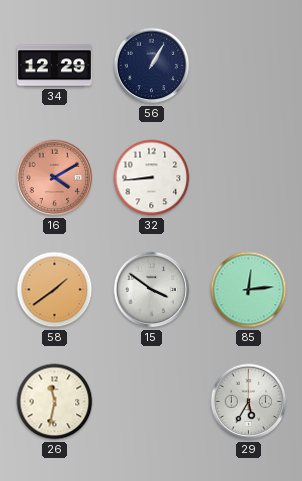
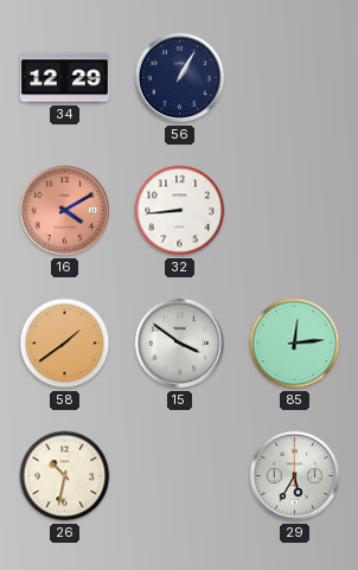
26: 11:32 -> 10:32 (65, 476)
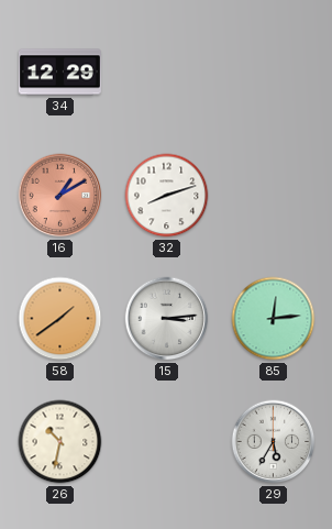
56: 1:05 -> none (180, 78)
16: 4:10 -> 1:10 (60, 196)
32: 8:44 -> 8:12 (167, 196)
15: 3:51 -> 3:14 (167, 319)
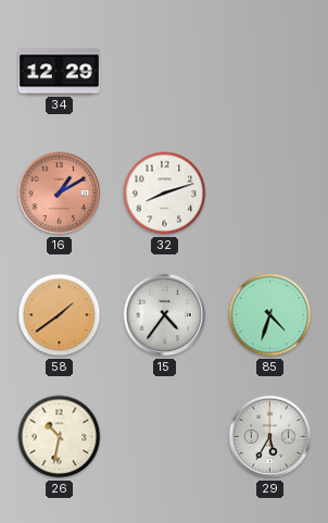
15: 3:14 -> 4:36 (165, 315)
85: 12:14 -> 4:33 (270, 315)
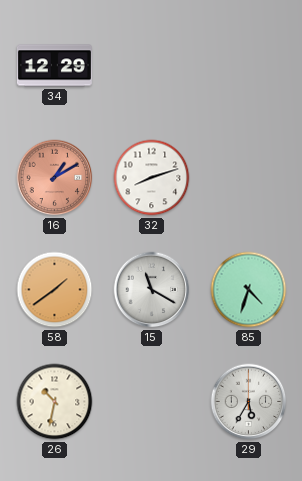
15: 4:36 -> 11:20 (152, 290)
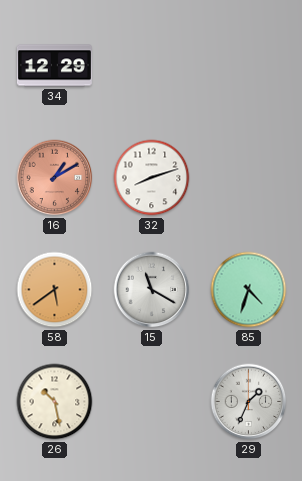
58: 1:39 -> 5:39 (55, 290)
26: 10:32 -> 10:28 (55, 402)
29: 5:35 -> 1:34 (249, 402)
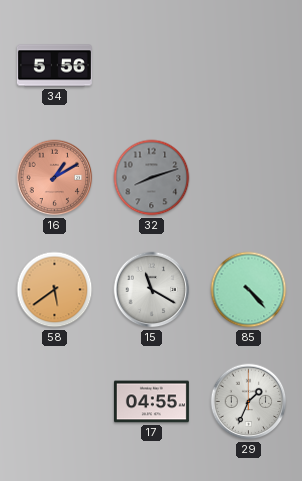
34: 12:29 -> 5:56 (54, 66)
32 dial: white -> grey (152, 178)
85: 4:33 -> 4:23 (249, 290)
26: 10:28 -> none (55, 402)
17: none -> 04:55 (151, 402)
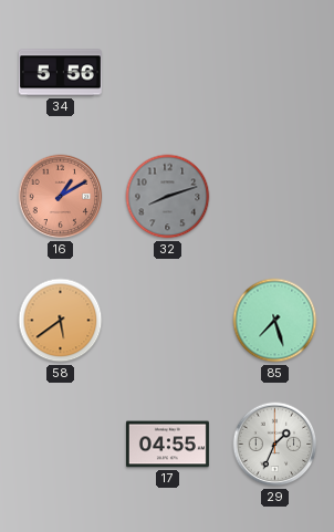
15: 11:20 -> none (152, 290)
85: 4:23 -> 7:27 (275, 321)
